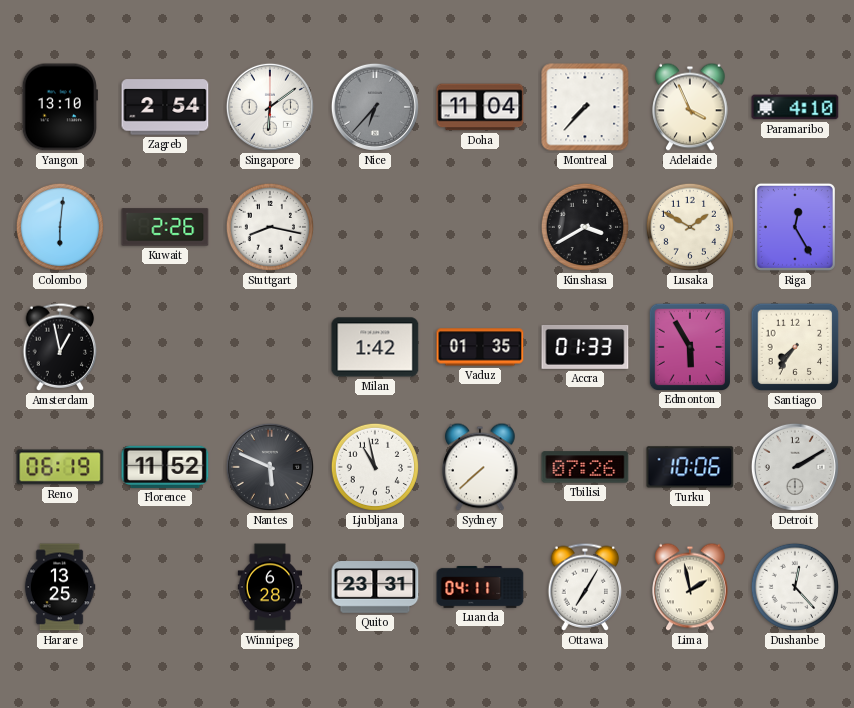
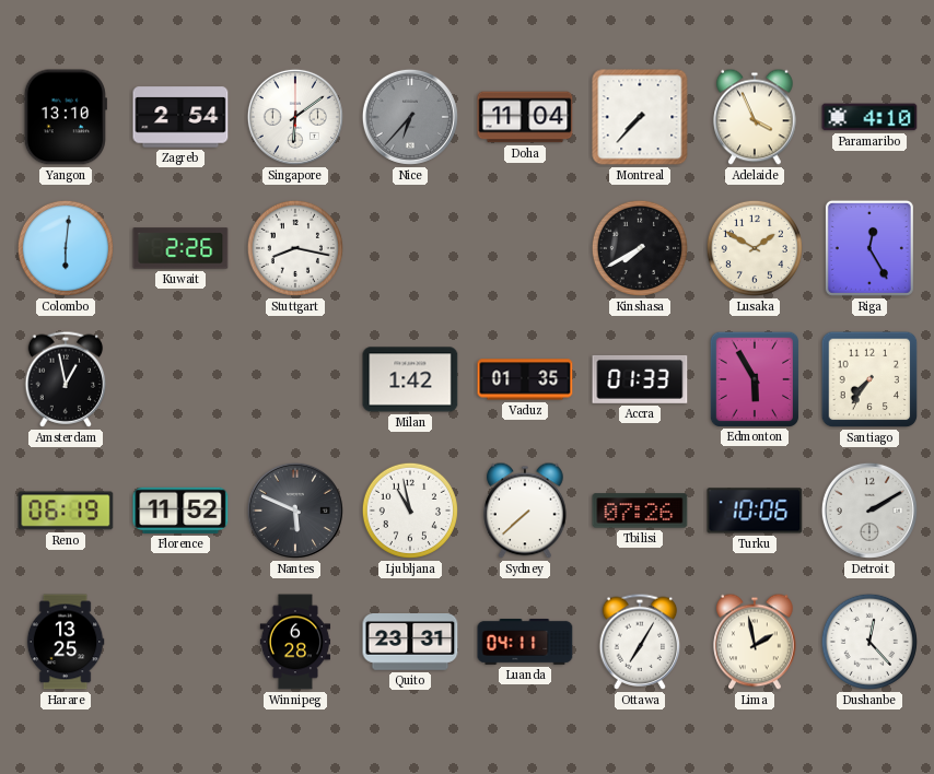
Kinshasa: 3:40 -> 7:40 (640, 248)
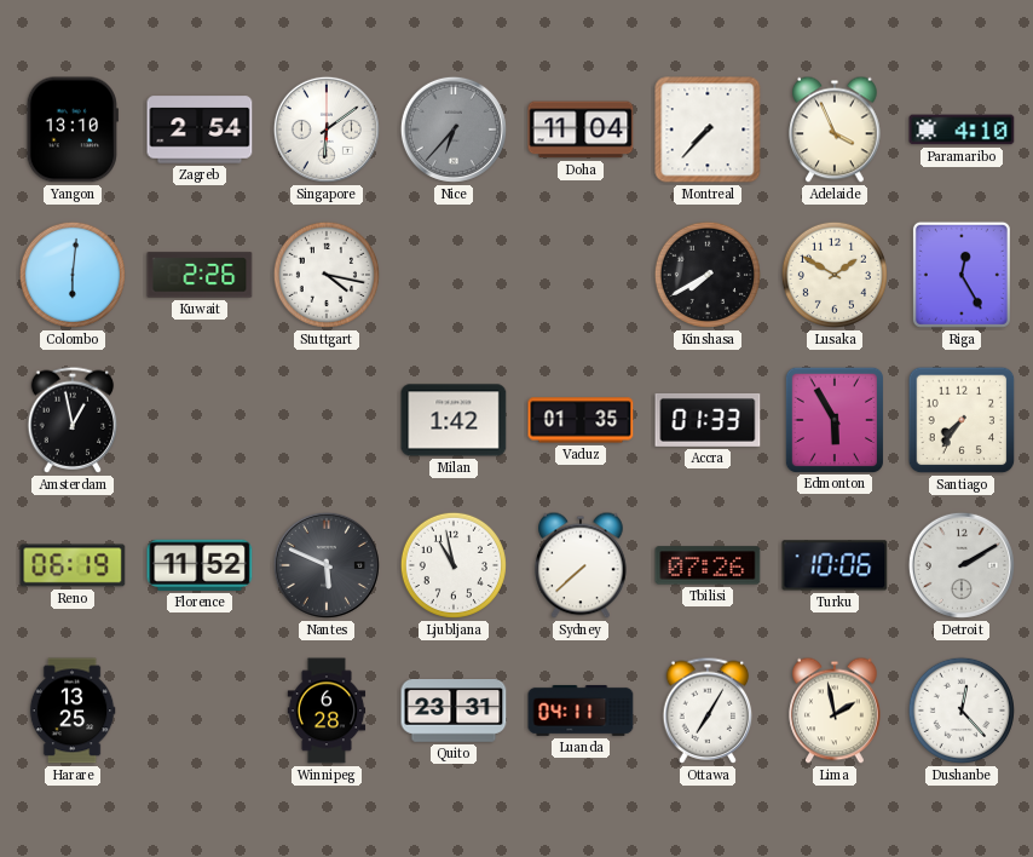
Stuttgart: 8:17 -> 4:17 (327, 275)
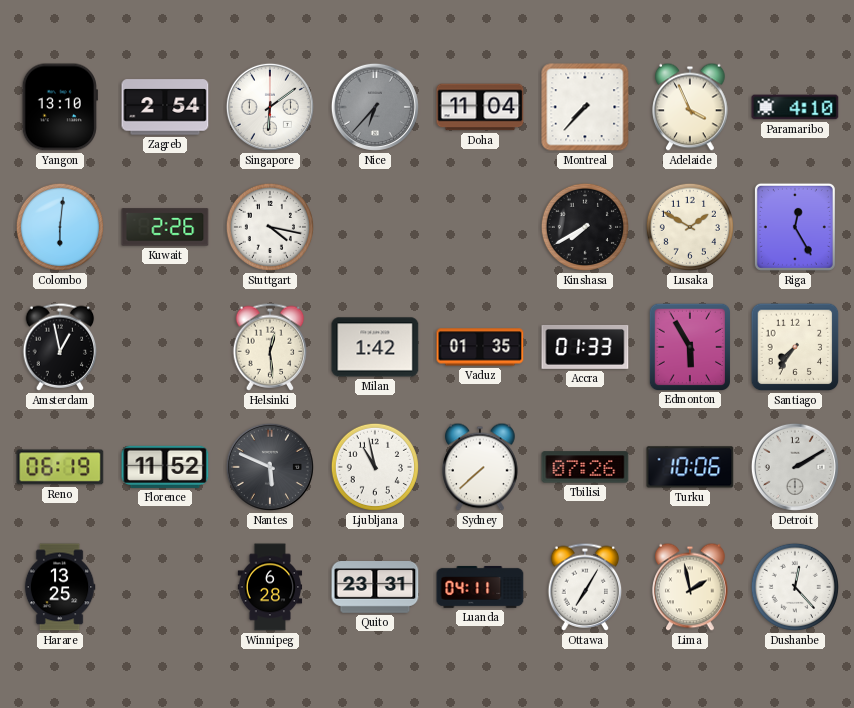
Helsinki: none -> 12:29 (270, 347)
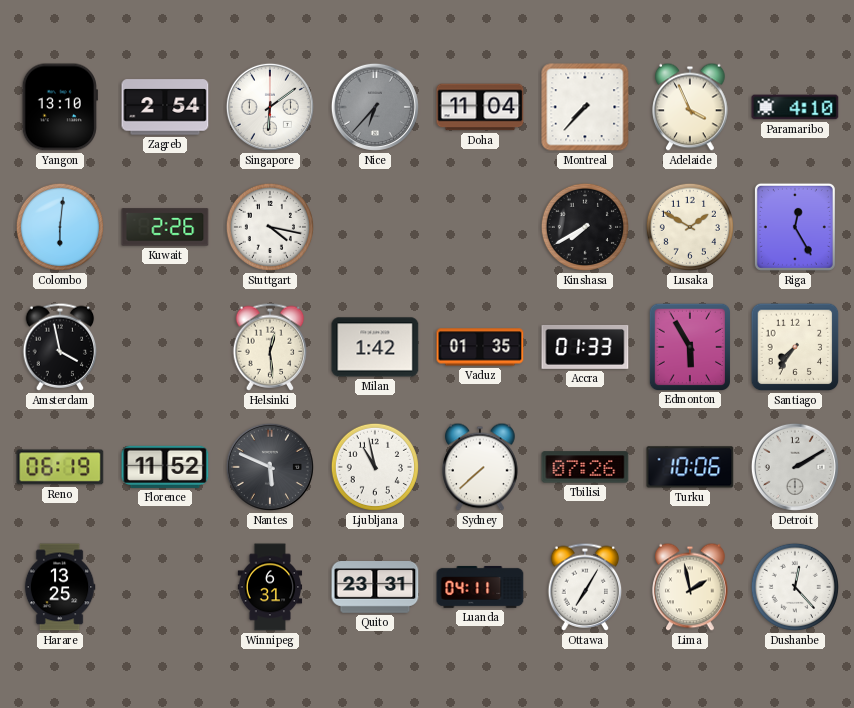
Amsterdam: 12:58 -> 3:58 (60, 347)
Winnipeg: 6:28 -> 6:31 (270, 587)
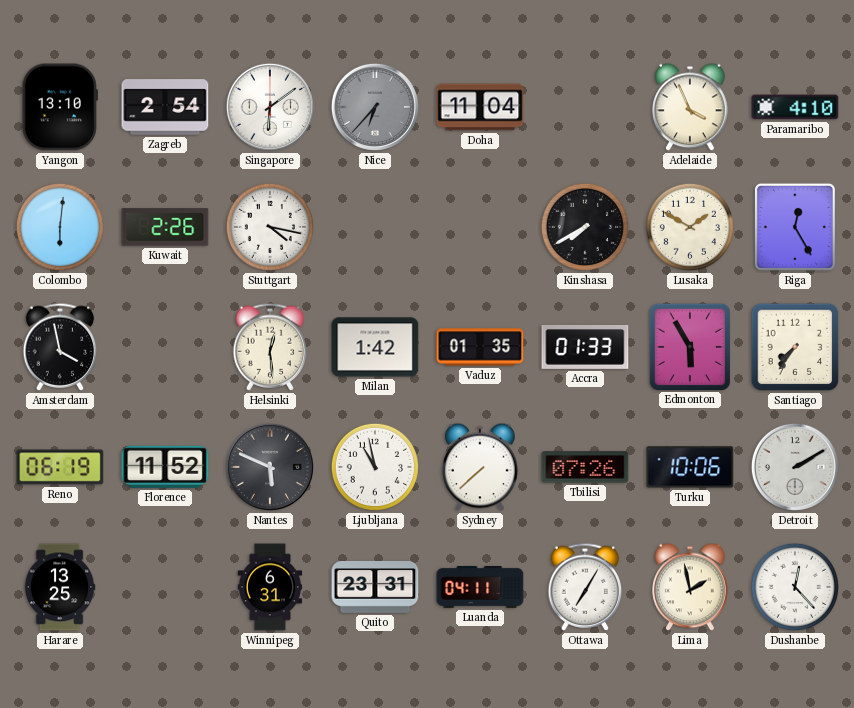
Montreal: 7:37 -> none (585, 107)
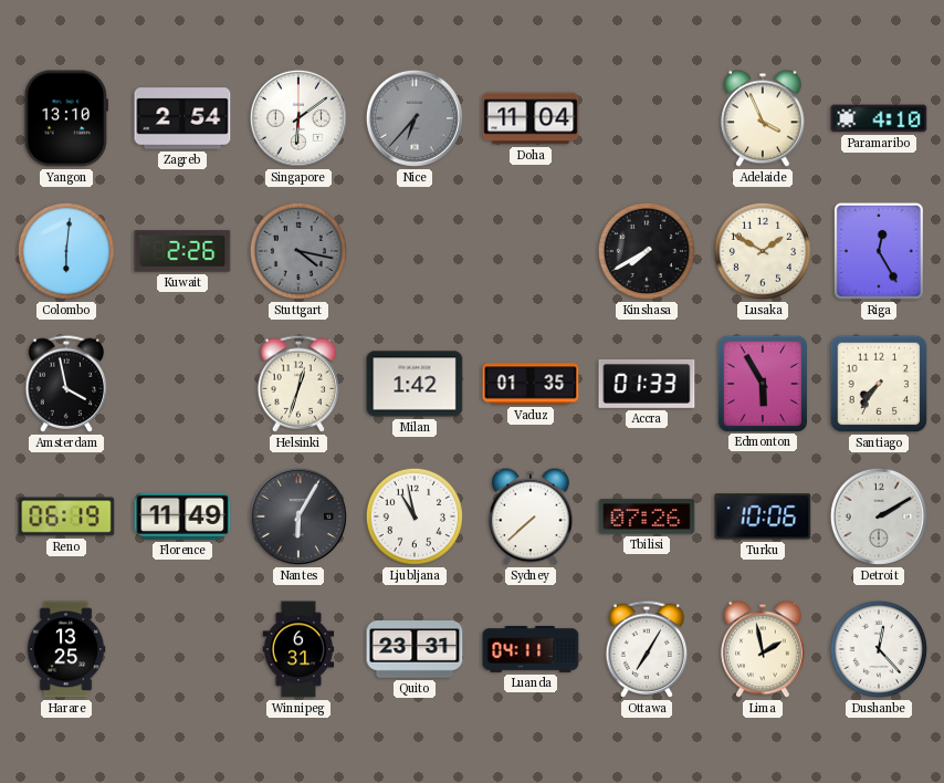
Stuttgart dial: white -> grey (298, 251)
Helsinki: 12:29 -> 12:33 (298, 384)
Florence: 11:52 -> 11:49 (182, 516)
Nantes: 5:49 -> 6:05 (298, 516)
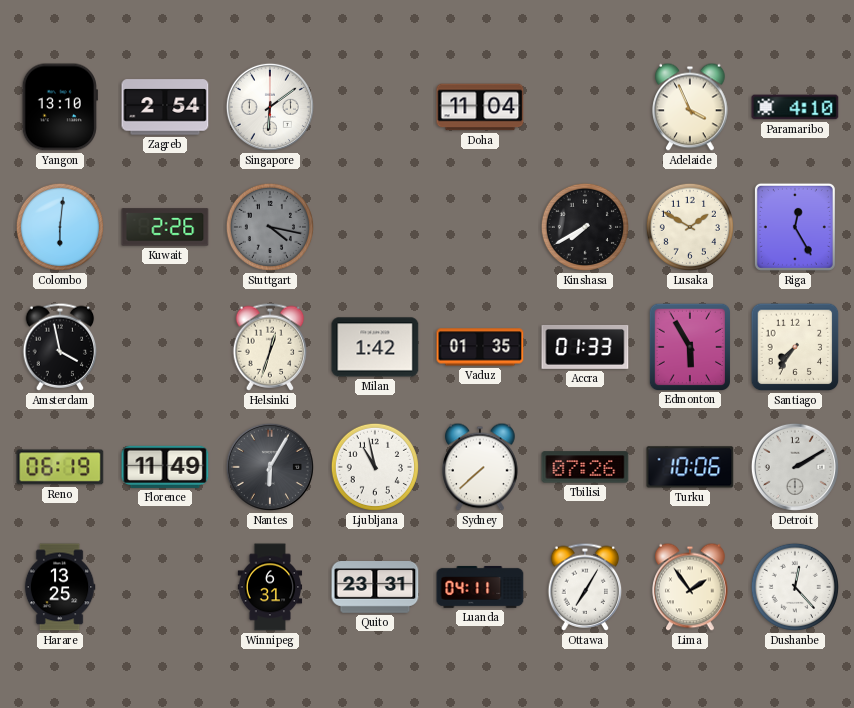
Nice: 6:37 -> none (415, 118)
Lima: 1:58 -> 1:54 (690, 587)
